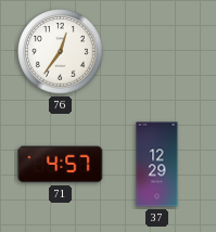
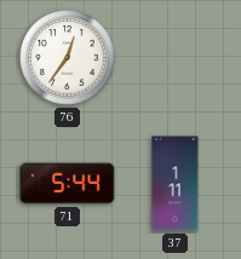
71: 4:57 -> 5:44 (68, 184)
37: 12:29 -> 1:11 (176, 184)
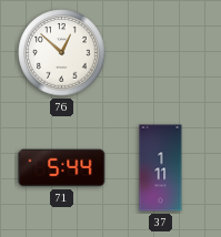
76: 12:36 -> 12:52 (62, 53)
